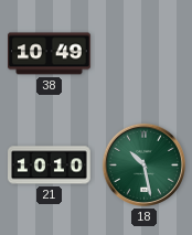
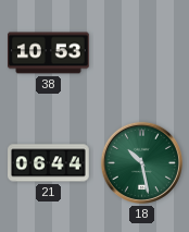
38: 10:49 -> 10:53 (49, 53)
21: 10:10 -> 06:44 (49, 163)
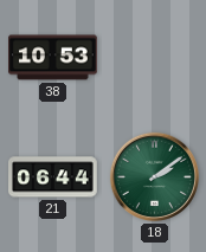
18: 10:28 -> 2:09 (154, 176)
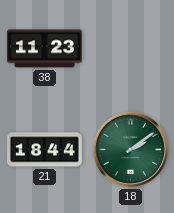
38: 10:53 -> 11:23 (45, 49)
21: 06:44 -> 18:44 (45, 150)
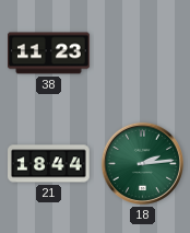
18: 2:09 -> 2:14 (142, 163)
